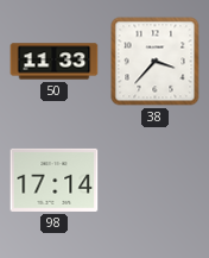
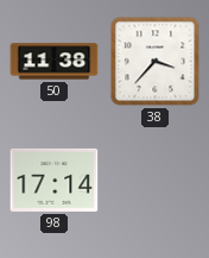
50: 11:33 -> 11:38 (55, 62)
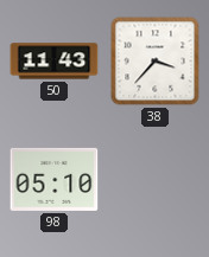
50: 11:38 -> 11:43 (55, 62)
98: 17:14 -> 05:10 (55, 179)
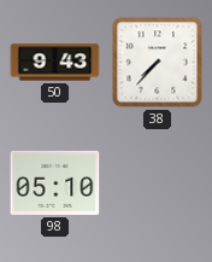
50: 11:43 -> 9:43 (55, 63)
38: 3:37 -> 7:37 (158, 63)
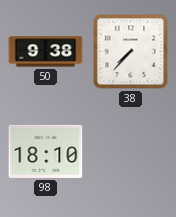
50: 9:43 -> 9:38 (46, 52)
98: 05:10 -> 18:10 (46, 151)
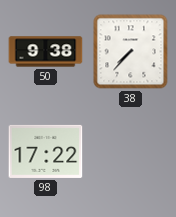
98: 18:10 -> 17:22 (46, 151)
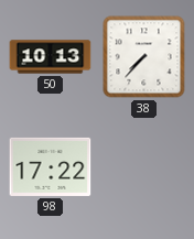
50: 9:38 -> 10:13 (51, 57)
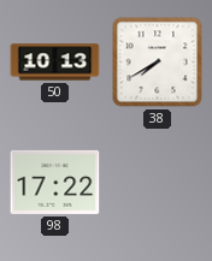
38: 7:37 -> 7:40 (158, 63)
